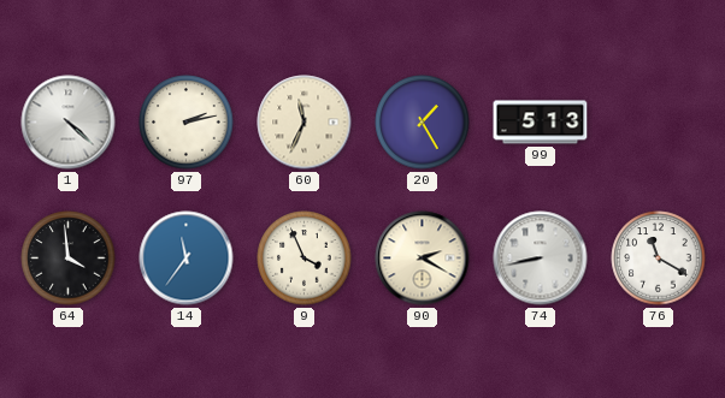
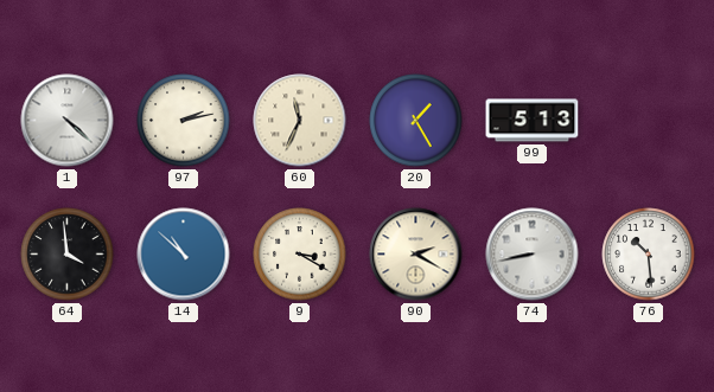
14: 11:36 -> 10:52 (184, 255)
9: 3:56 -> 3:20 (300, 255)
76: 11:20 -> 10:29 (649, 255)
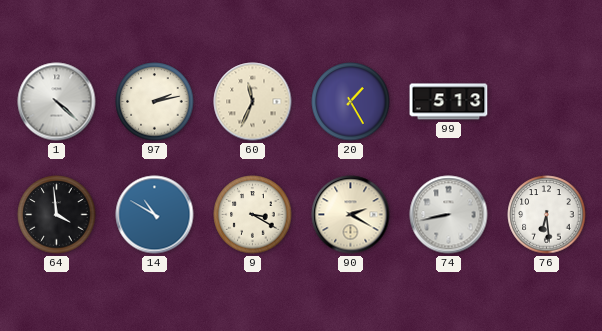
14: 10:52 -> 10:50 (155, 215)
76: 10:29 -> 6:29 (547, 215)
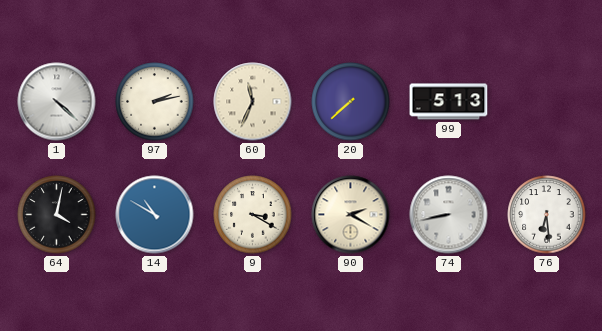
20: 1:25 -> 7:38 (351, 102)
64: 3:59 -> 4:02 (57, 215)
